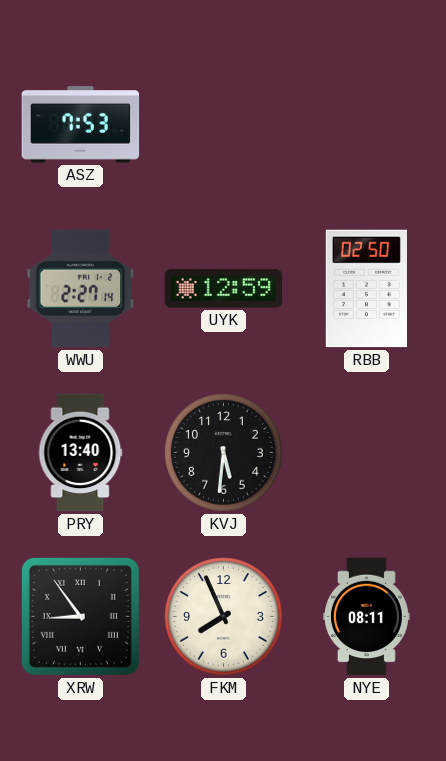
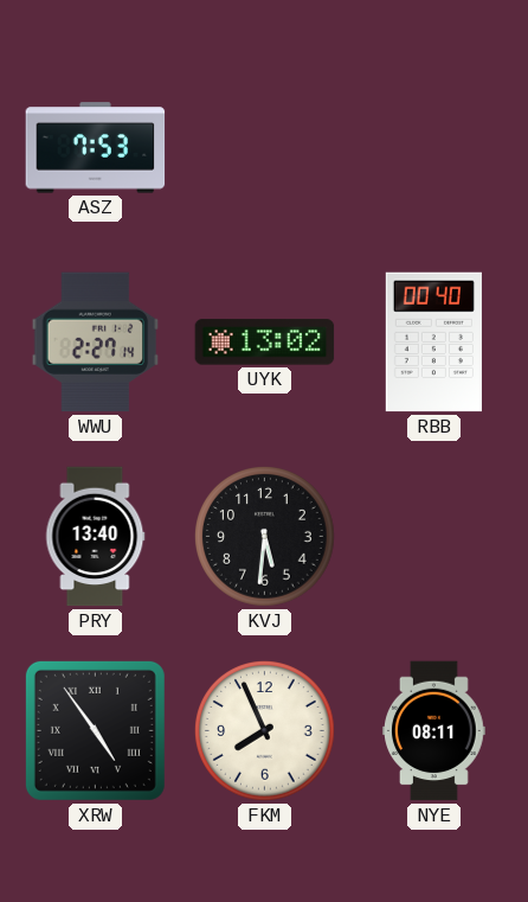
UYK: 12:59 -> 13:02 (265, 343)
RBB: 02:50 -> 00:40 (433, 343)
XRW: 8:54 -> 4:54 (95, 730)
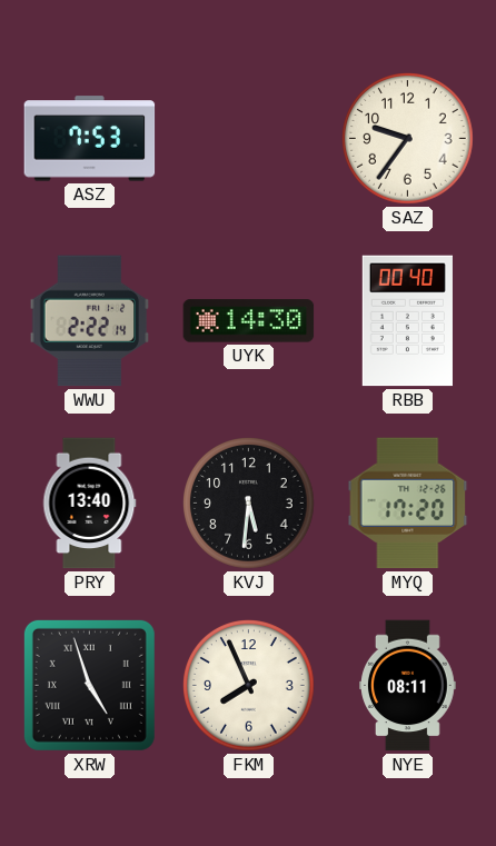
SAZ: none -> 9:36 (408, 139)
WWU: 2:27 -> 2:22 (90, 321)
UYK: 13:02 -> 14:30 (249, 321)
MYQ: none -> 17:20 (408, 504)
XRW: 4:54 -> 4:57 (89, 685)
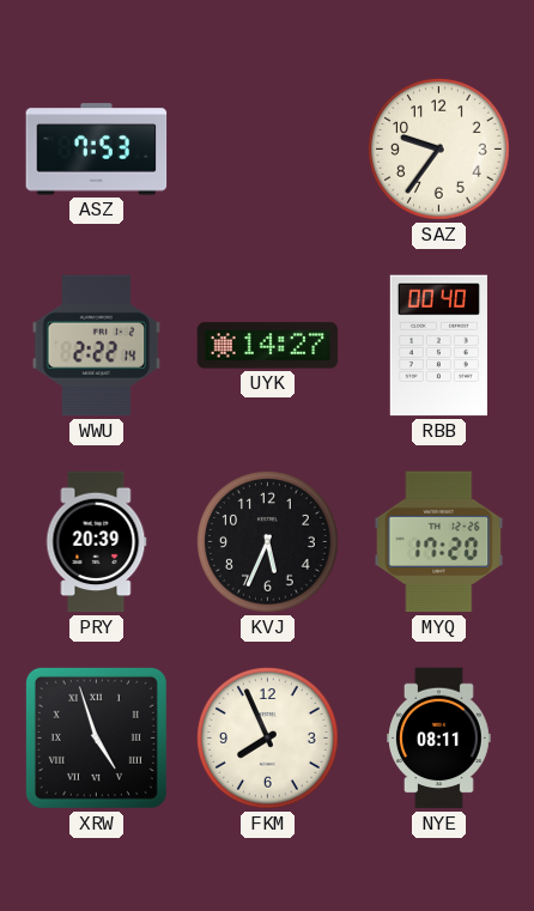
UYK: 14:30 -> 14:27 (268, 346)
PRY: 13:40 -> 20:39 (96, 542)
KVJ: 5:31 -> 5:34 (268, 542)
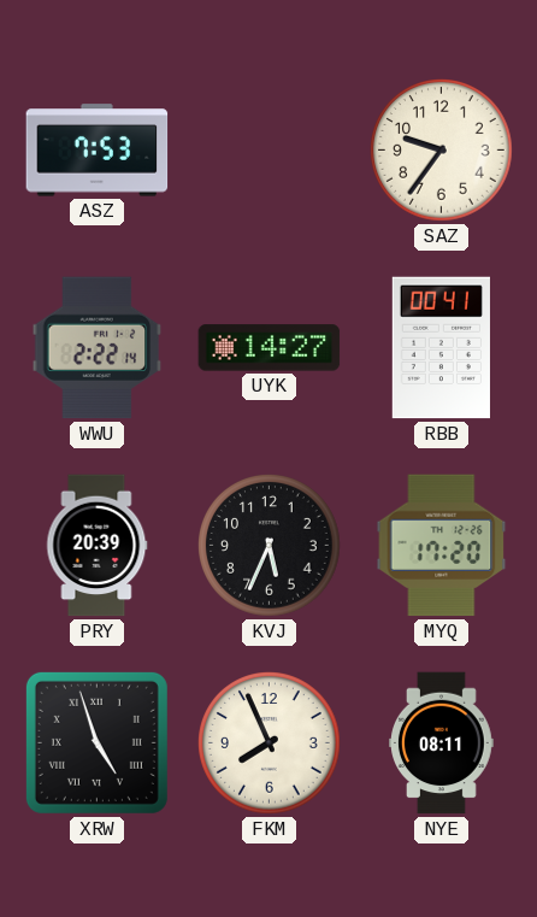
RBB: 00:40 -> 00:41 (441, 348)
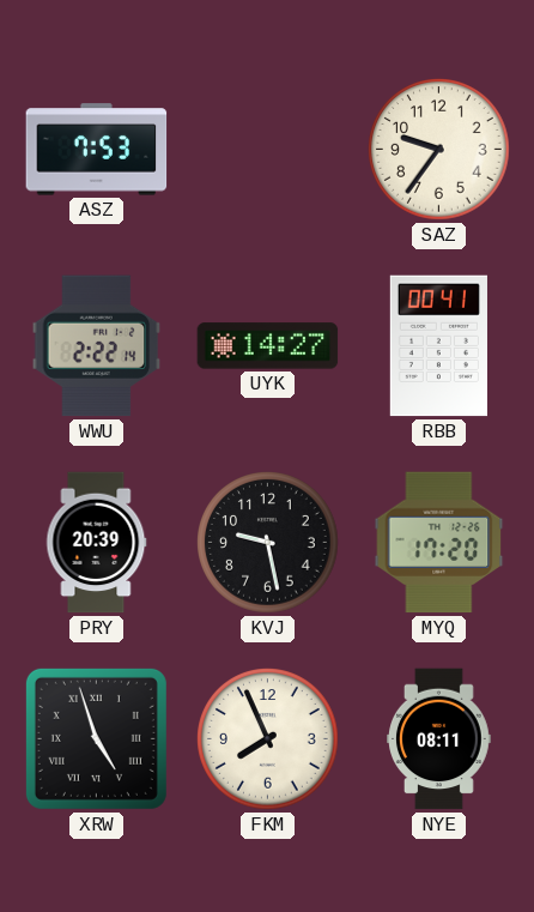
KVJ: 5:34 -> 9:28 (268, 543)
